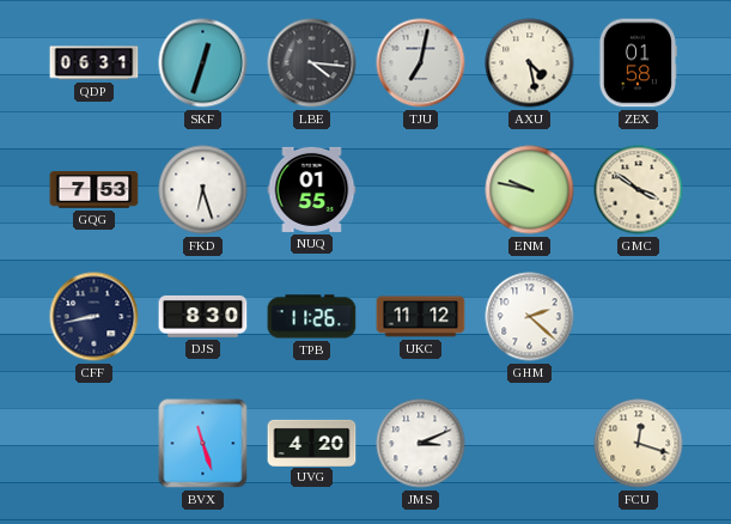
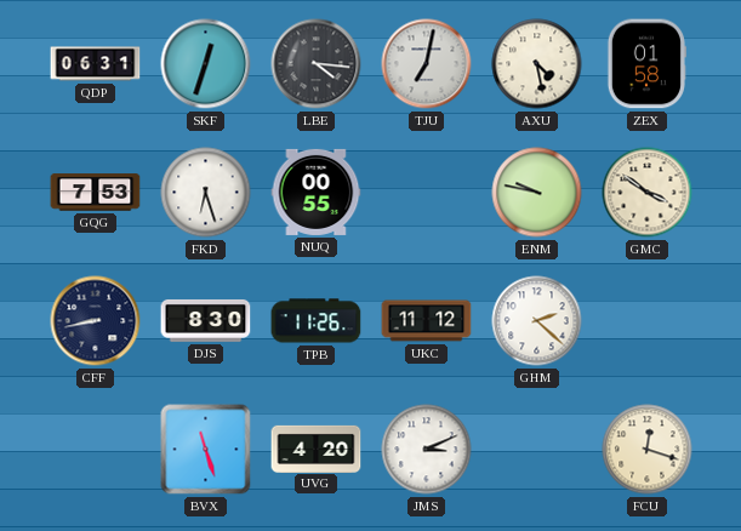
NUQ: 01:55 -> 00:55 (317, 192)
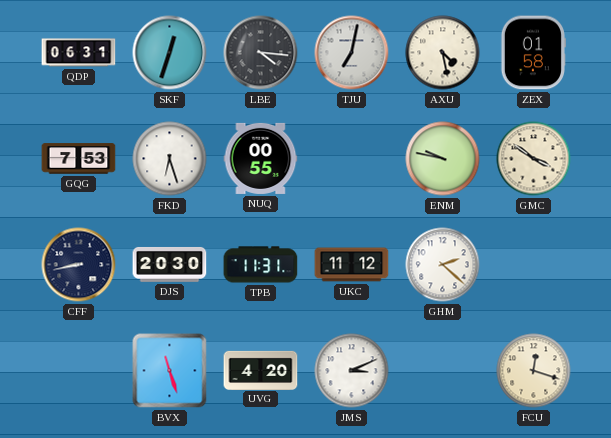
DJS: 8:30 -> 20:30 (170, 265)
TPB: 11:26 -> 11:31 (261, 265)
